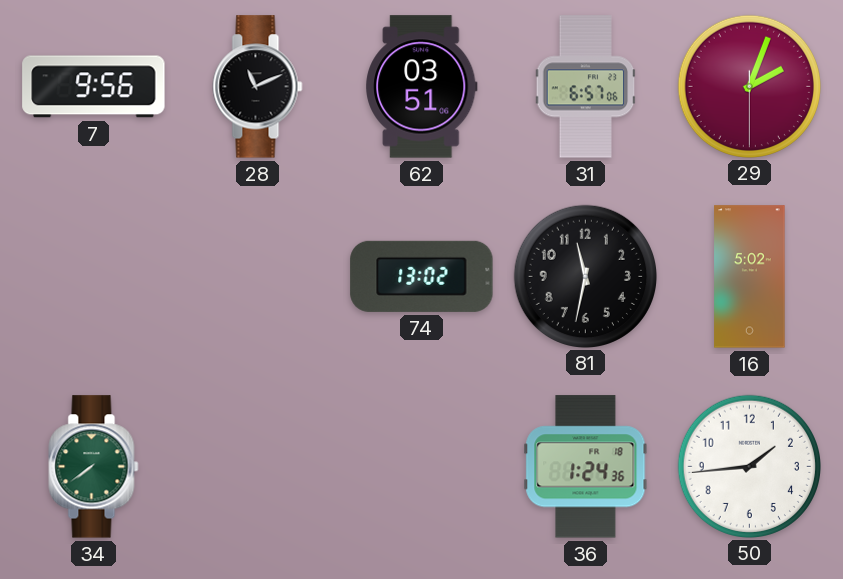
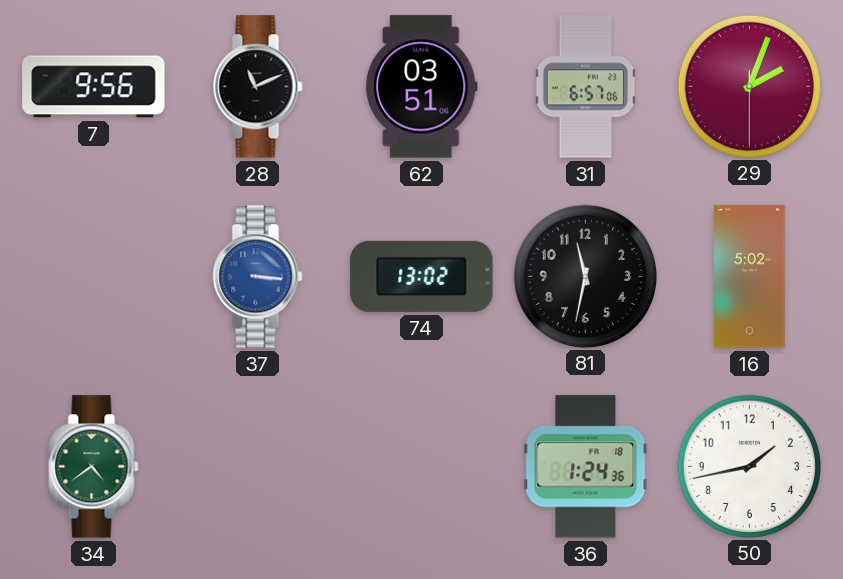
37: none -> 3:16 (258, 277)
34: 7:39 -> 4:39 (94, 467)
50: 1:44 -> 1:43 (749, 466)
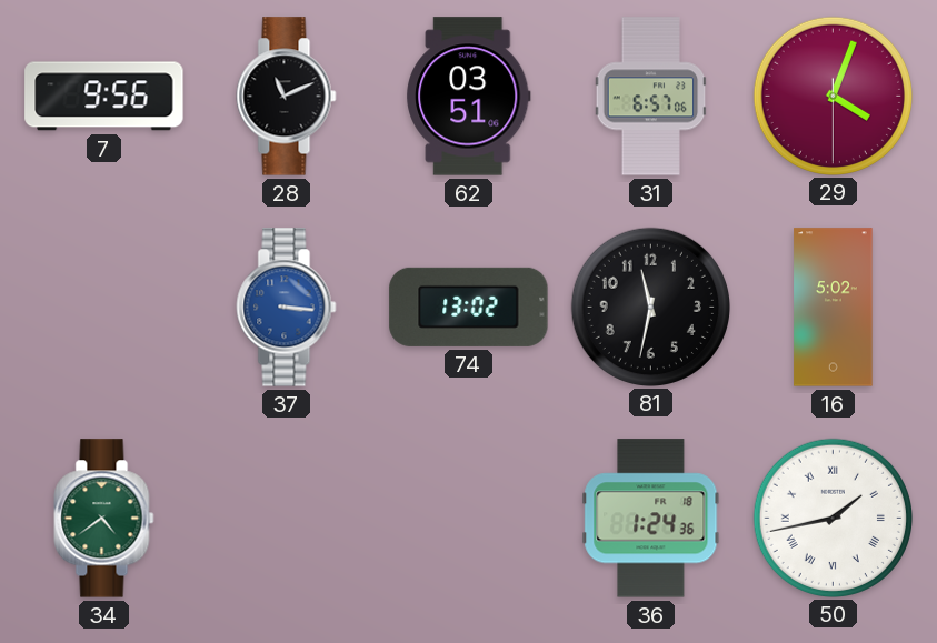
29: 2:03 -> 4:03 (833, 96)
50 numerals: Arabic -> Roman (833, 518)
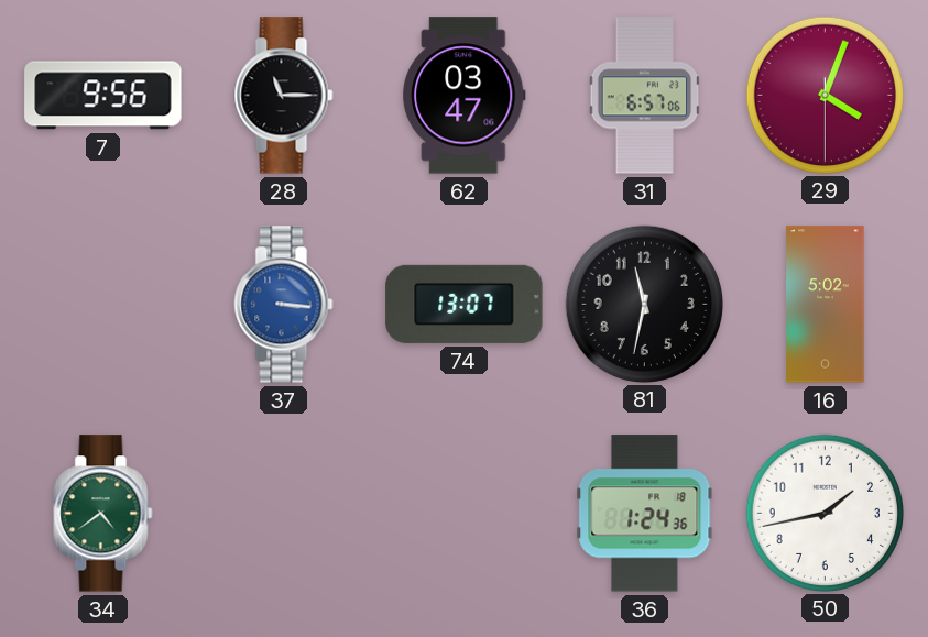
28: 11:11 -> 11:15 (284, 96)
62: 03:51 -> 03:47 (465, 96)
74: 13:02 -> 13:07 (465, 304)
50 numerals: Roman -> Arabic (825, 513)
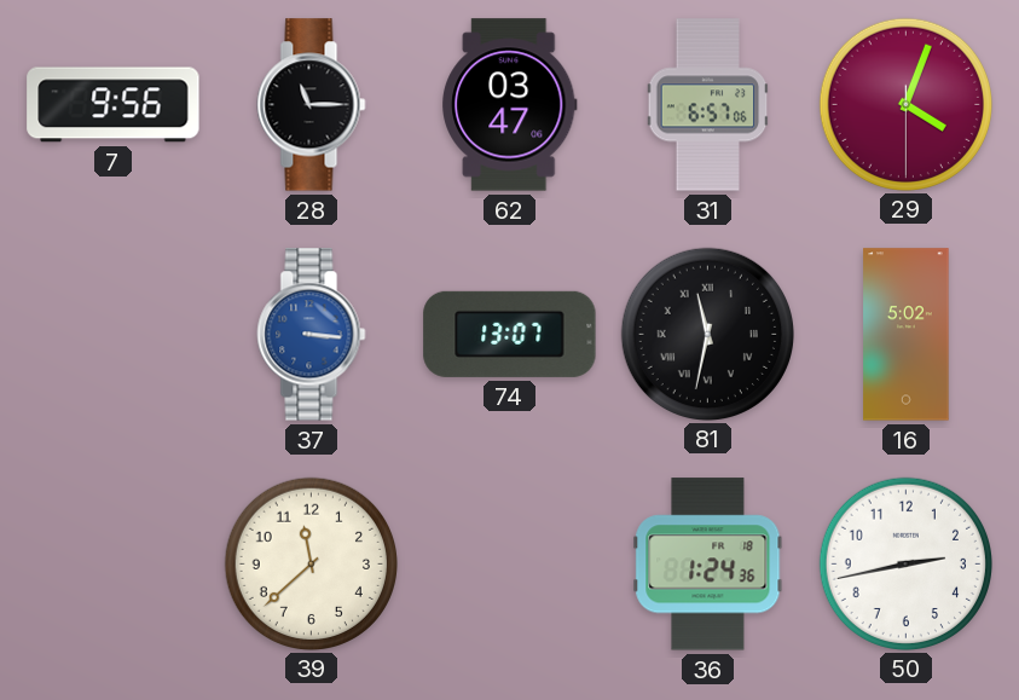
81 numerals: Arabic -> Roman (707, 334)
34: 4:39 -> none (103, 514)
39: none -> 11:38 (311, 563)
50: 1:43 -> 2:43 (905, 563)
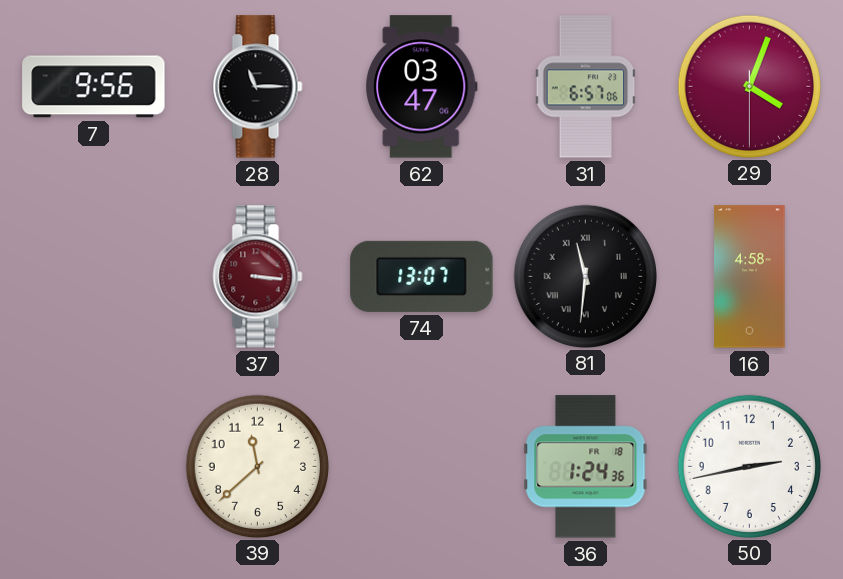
37 dial: blue -> burgundy (258, 277)
81: 11:32 -> 11:31 (585, 276)
16: 5:02 -> 4:58 (750, 277)
